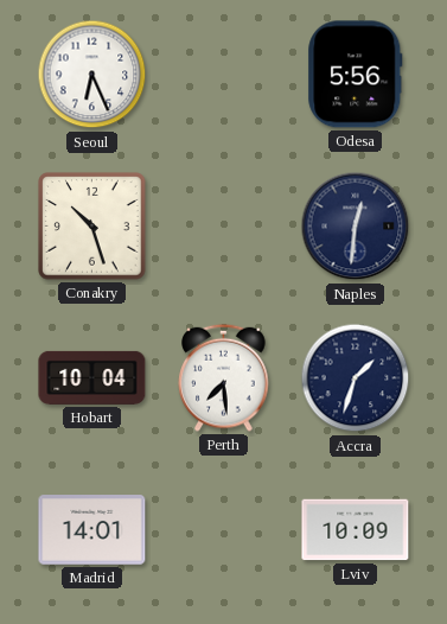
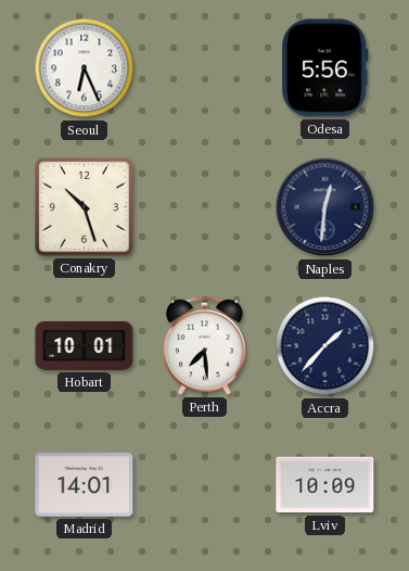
Hobart: 10:04 -> 10:01 (85, 345)
Accra: 1:33 -> 1:37 (325, 346)
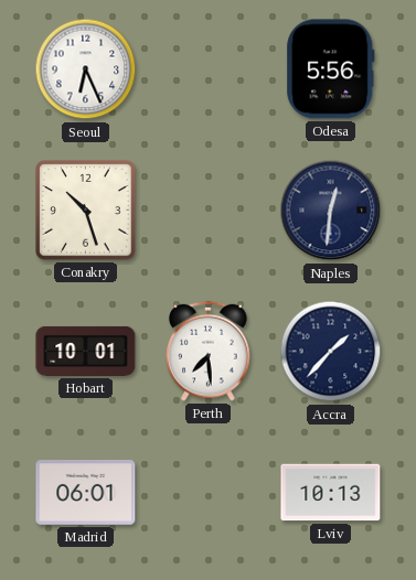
Madrid: 14:01 -> 06:01 (86, 493)
Lviv: 10:09 -> 10:13 (331, 493)
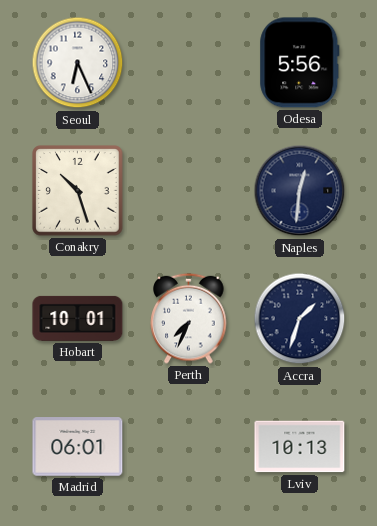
Perth: 7:29 -> 7:34 (189, 318)
Accra: 1:37 -> 1:33 (300, 319)
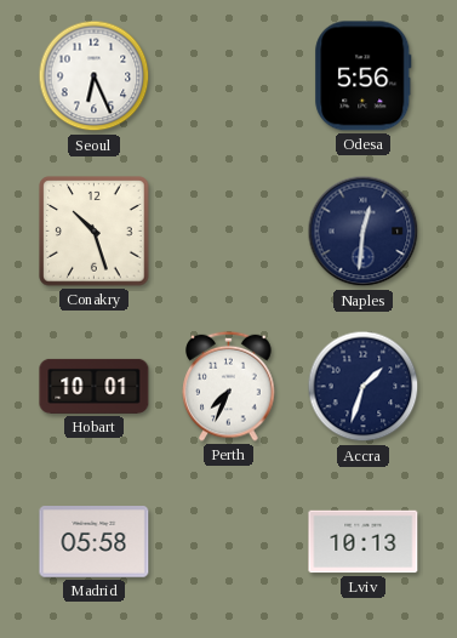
Madrid: 06:01 -> 05:58 (95, 542)
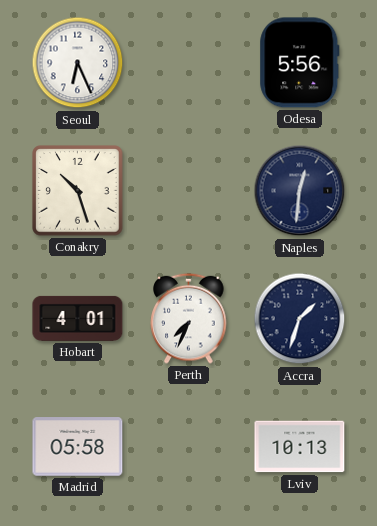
Hobart: 10:01 -> 4:01 (78, 318)
